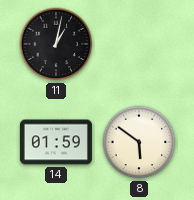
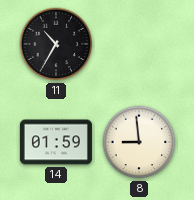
11: 1:02 -> 10:35 (56, 44)
8: 5:51 -> 8:59 (139, 142)
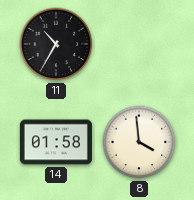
14: 01:59 -> 01:58 (56, 142)
8: 8:59 -> 3:59 (139, 142)
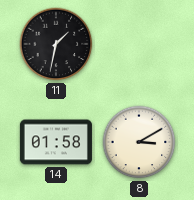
11: 10:35 -> 1:32 (56, 44)
8: 3:59 -> 3:10 (139, 142)
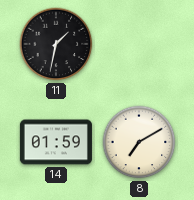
14: 01:58 -> 01:59 (56, 142)
8: 3:10 -> 7:10 (139, 142)
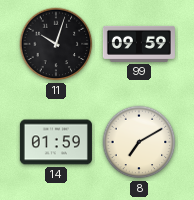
11: 1:32 -> 10:03 (56, 44)
99: none -> 09:59 (139, 44)
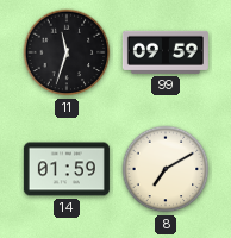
11: 10:03 -> 11:33 (67, 52)
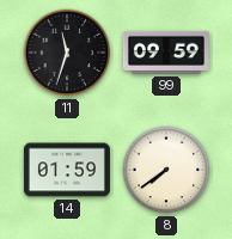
8: 7:10 -> 7:39 (166, 170)
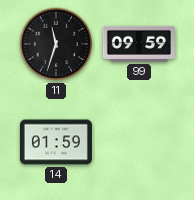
8: 7:39 -> none (166, 170)
